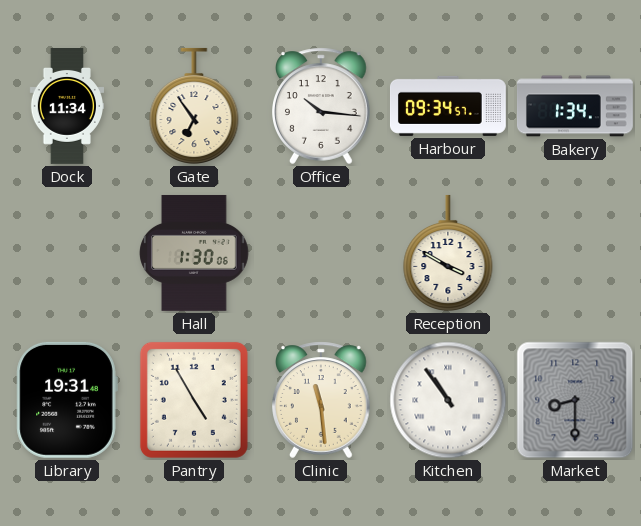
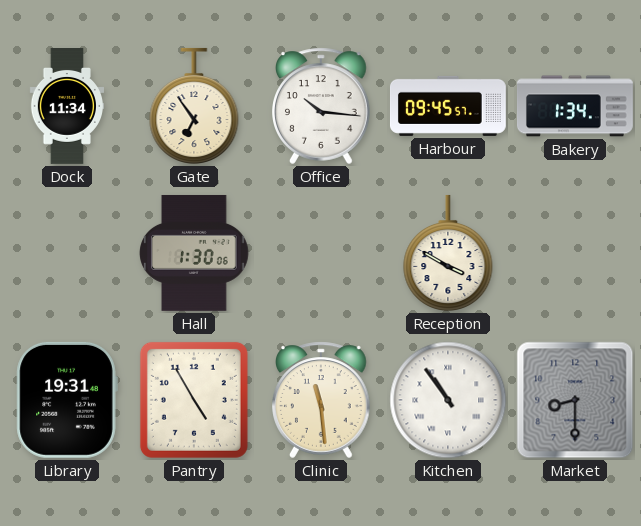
Harbour: 09:34 -> 09:45 (448, 106)
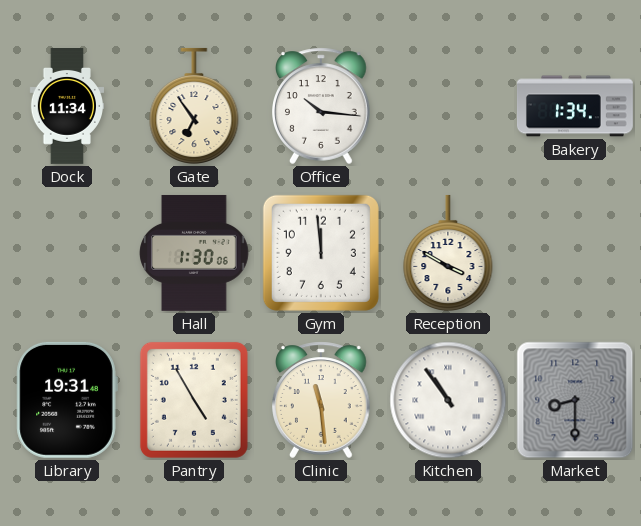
Harbour: 09:45 -> none (448, 106)
Gym: none -> 11:59 (321, 253)
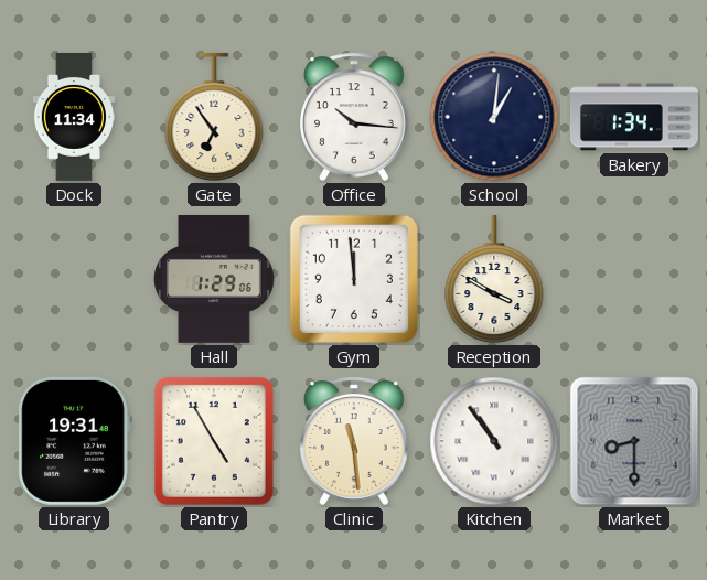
School: none -> 1:01 (494, 117)
Hall: 1:30 -> 1:29 (214, 279)
